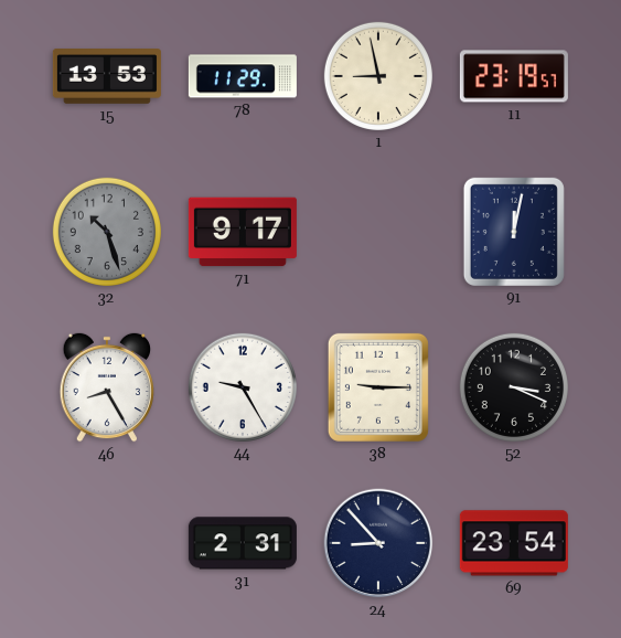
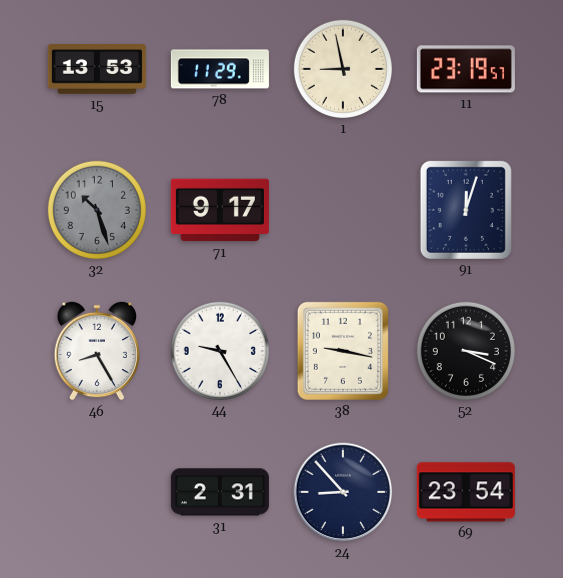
91: 12:02 -> 12:03 (466, 210)
38: 9:15 -> 9:17 (343, 351)
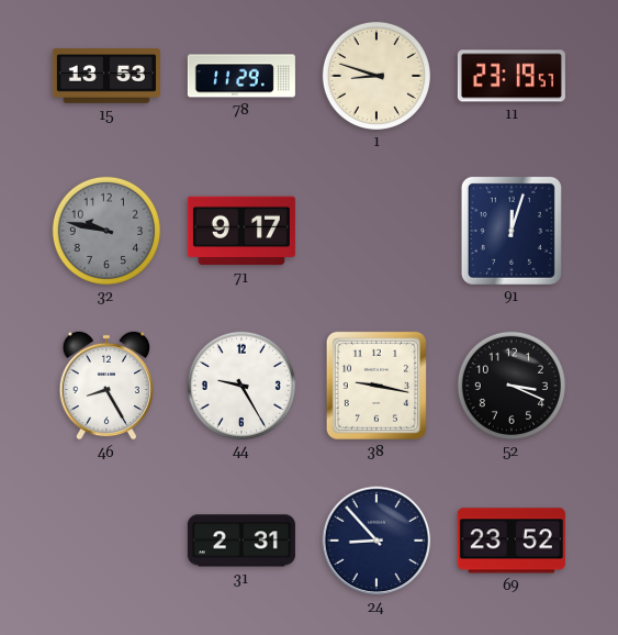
1: 8:58 -> 8:48 (377, 76)
32: 10:27 -> 9:47 (106, 231)
69: 23:54 -> 23:52 (512, 541)
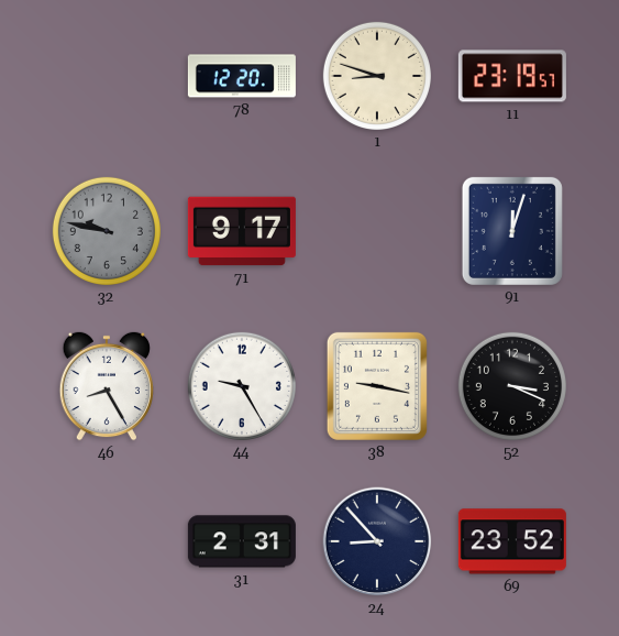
15: 13:53 -> none (106, 77)
78: 11:29 -> 12:20 (242, 76)
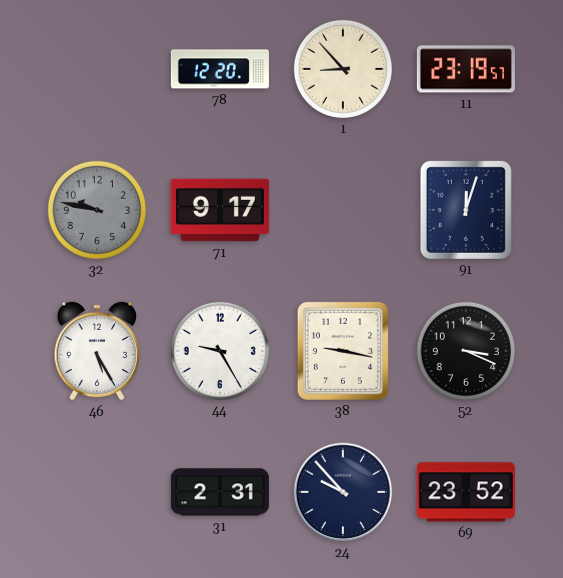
1: 8:48 -> 8:53 (343, 69)
46: 8:25 -> 5:25 (96, 351)
24: 8:53 -> 9:53 (343, 492)
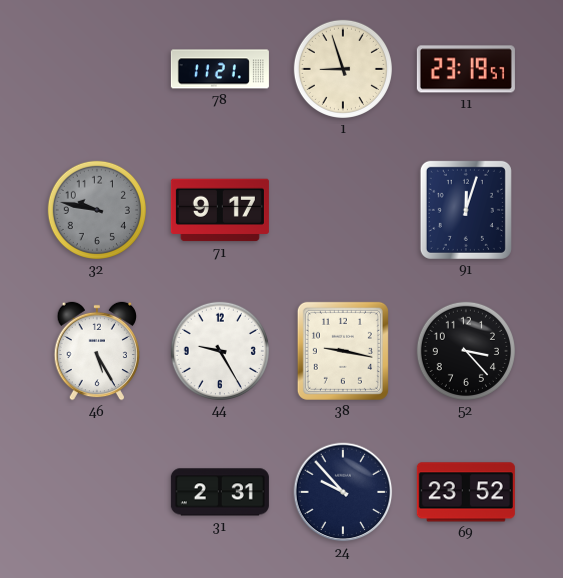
78: 12:20 -> 11:21 (220, 69)
1: 8:53 -> 8:57 (343, 69)
52: 3:19 -> 3:23 (466, 351)
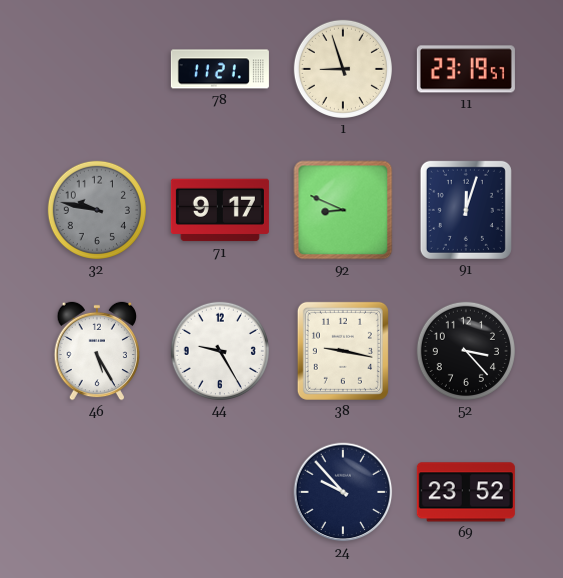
92: none -> 8:49 (343, 210)
31: 2:31 -> none (220, 492)
